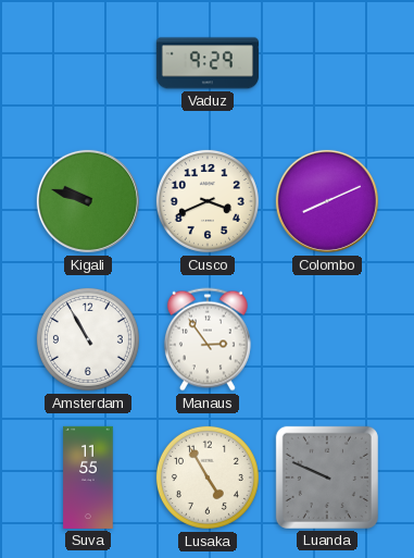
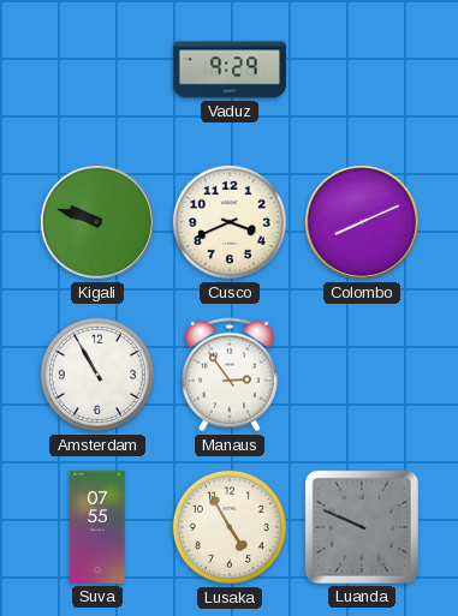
Suva: 11:55 -> 07:55 (97, 527)
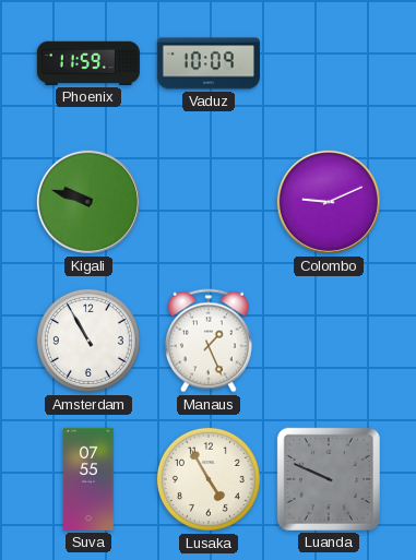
Phoenix: none -> 11:59 (88, 63)
Vaduz: 9:29 -> 10:09 (209, 63)
Cusco: 3:41 -> none (230, 222)
Colombo: 8:11 -> 9:11 (329, 202)
Manaus: 2:54 -> 1:26 (209, 341)
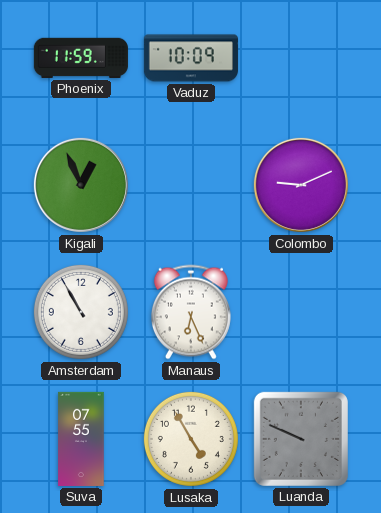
Kigali: 9:48 -> 12:56 (81, 185)
Manaus: 1:26 -> 6:26 (191, 312)
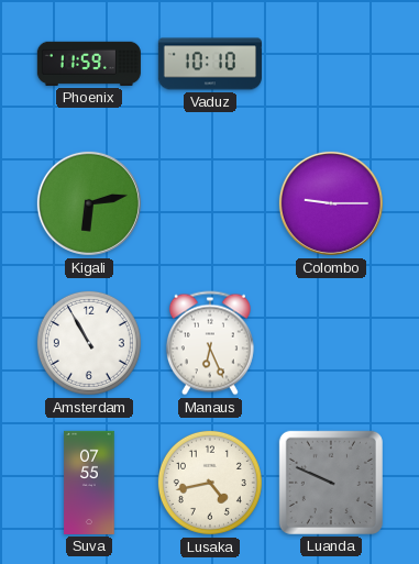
Vaduz: 10:09 -> 10:10 (210, 64)
Kigali: 12:56 -> 6:13 (89, 203)
Colombo: 9:11 -> 9:15 (331, 203)
Lusaka: 4:55 -> 4:43 (210, 483)
